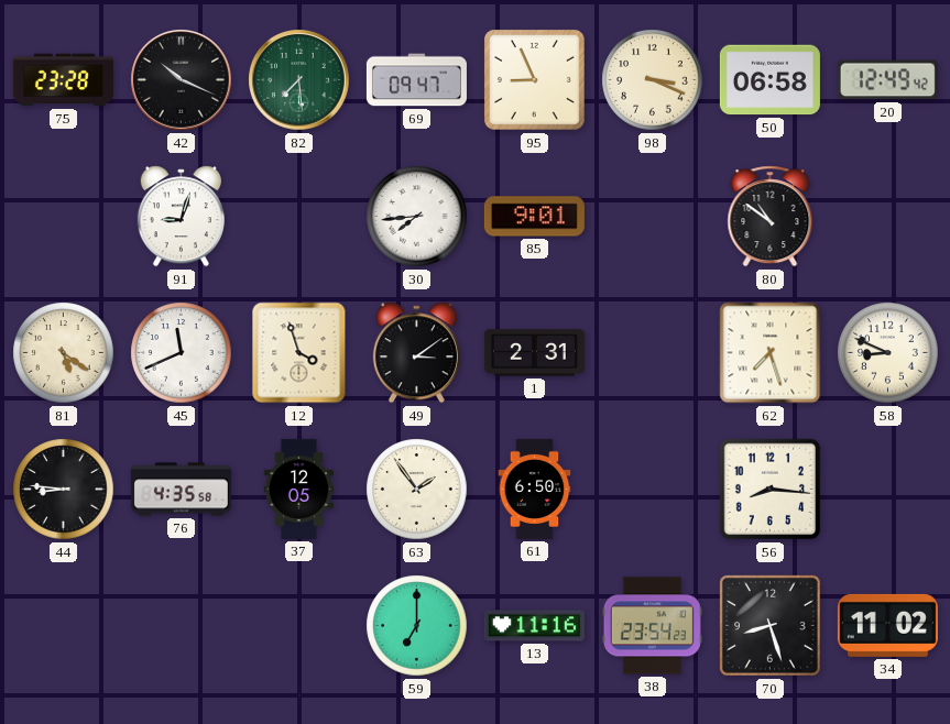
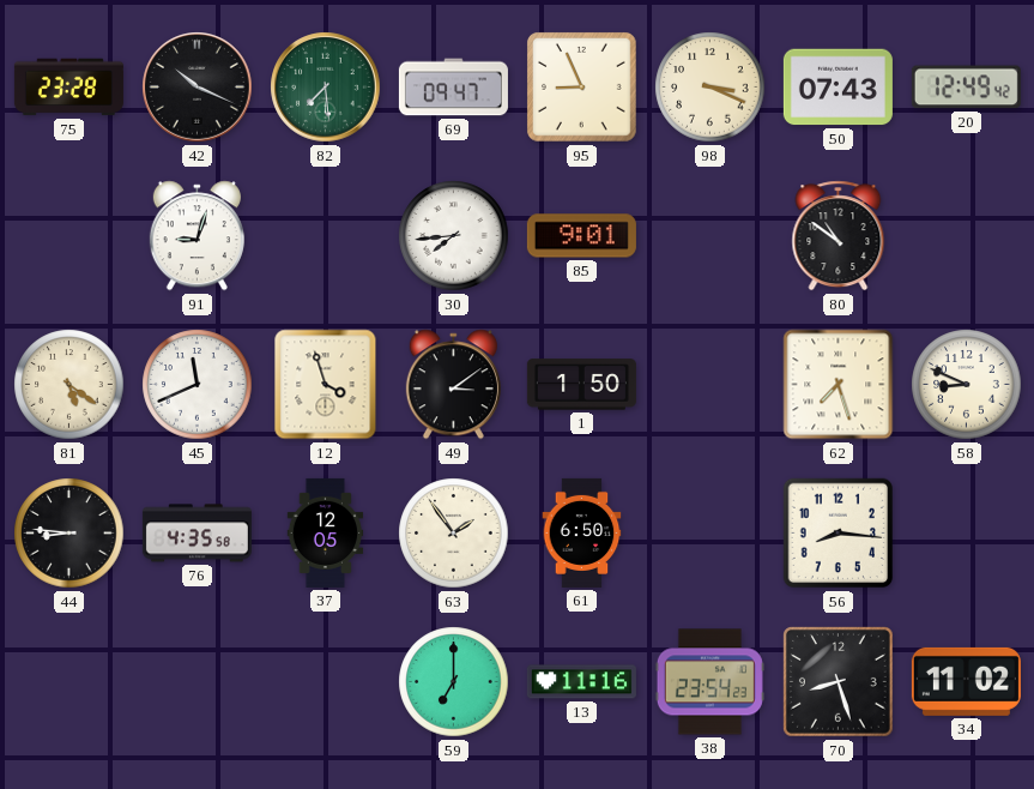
50: 06:58 -> 07:43 (838, 88)
1: 2:31 -> 1:50 (581, 385)
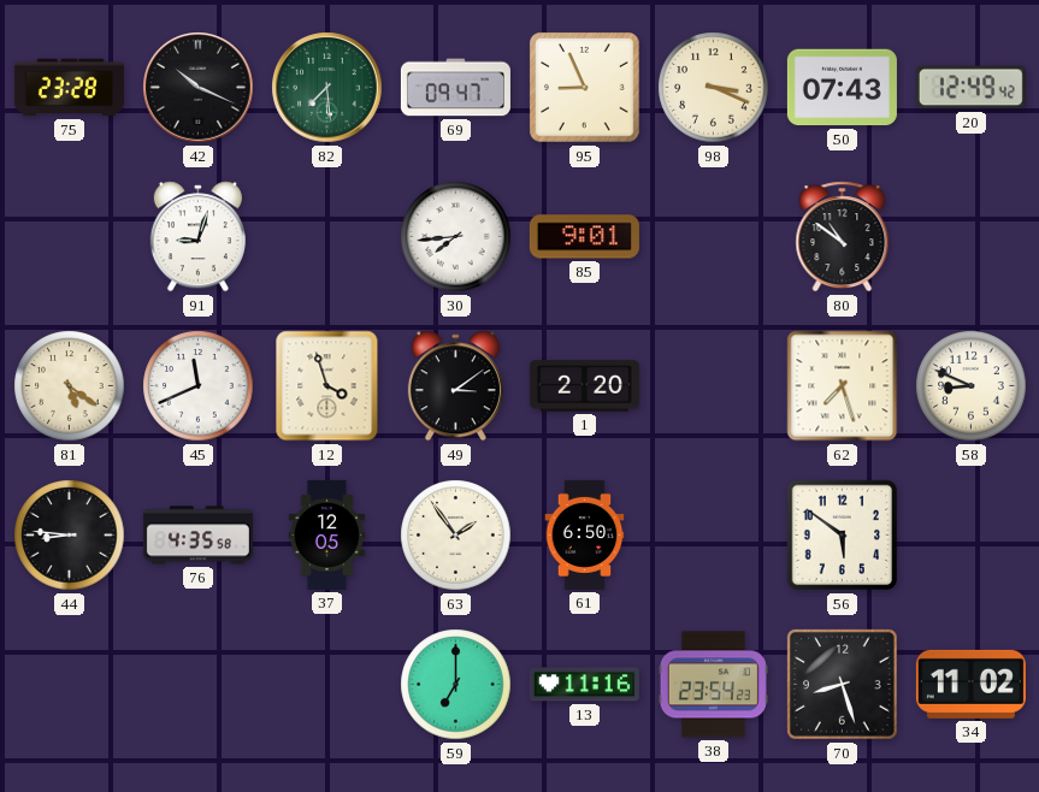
1: 1:50 -> 2:20 (584, 386)
56: 8:16 -> 5:51 (843, 536)
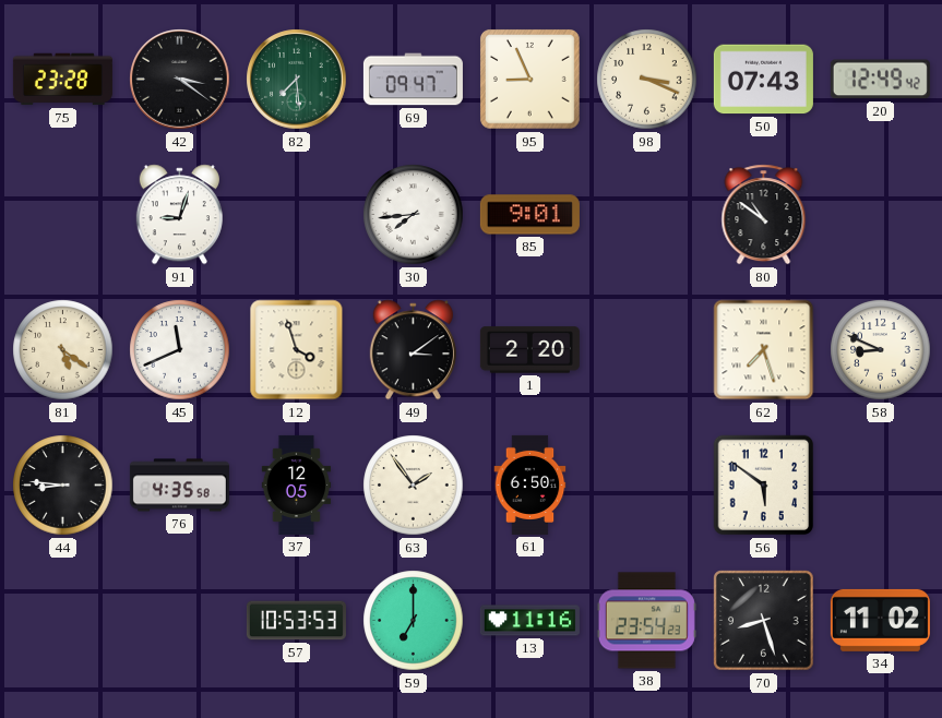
42: 10:19 -> 3:21 (180, 80)
57: none -> 10:53 (296, 621)
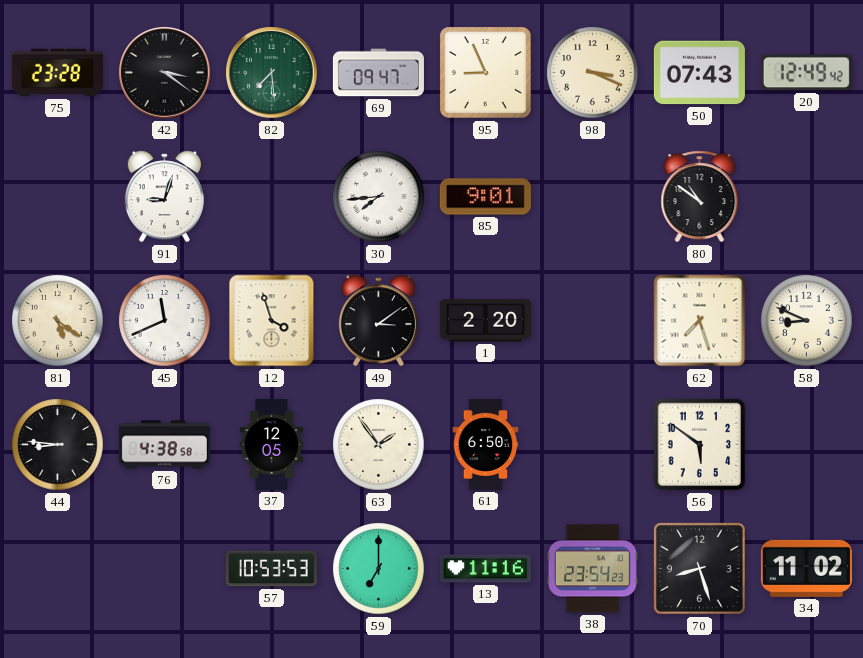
76: 4:35 -> 4:38 (164, 445)
